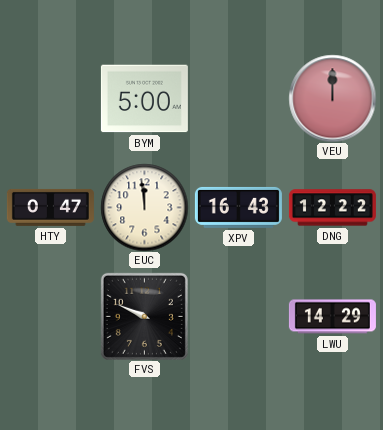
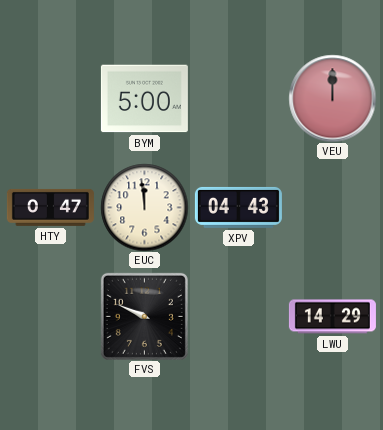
XPV: 16:43 -> 04:43 (238, 207)
DNG: 12:22 -> none (332, 208)
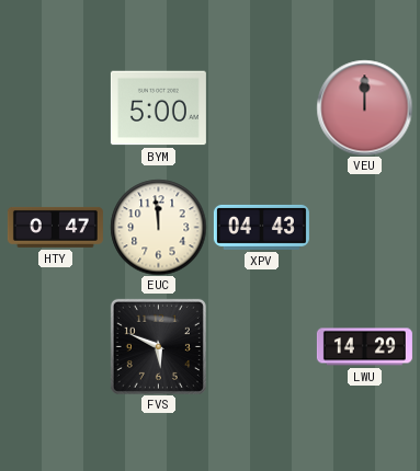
FVS: 9:49 -> 5:49 (158, 346)
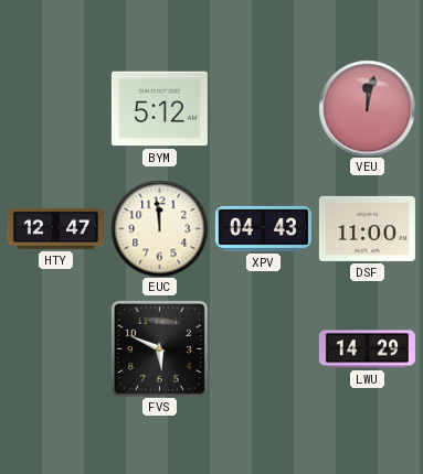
BYM: 5:00 -> 5:12 (159, 109)
VEU: 12:00 -> 12:02 (367, 108)
HTY: 0:47 -> 12:47 (55, 228)
DSF: none -> 11:00 (367, 228)
